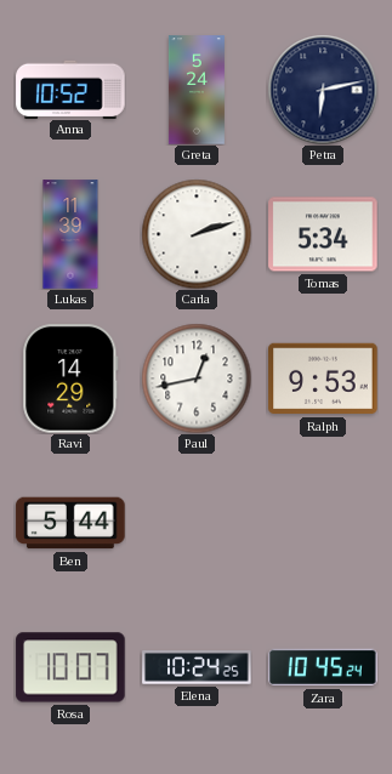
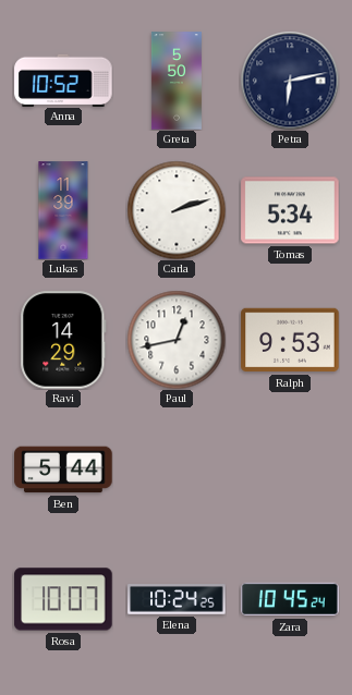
Greta: 5:24 -> 5:50 (177, 81)
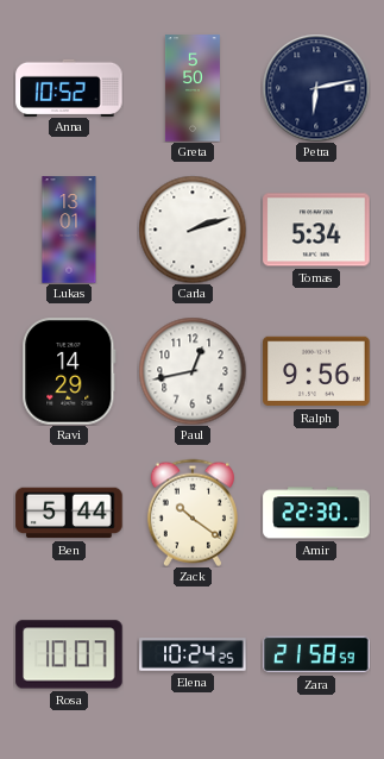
Lukas: 11:39 -> 13:01 (69, 230)
Ralph: 9:53 -> 9:56 (316, 371)
Zack: none -> 10:21 (193, 513)
Amir: none -> 22:30 (316, 513)
Zara: 10:45 -> 21:58 (316, 654)
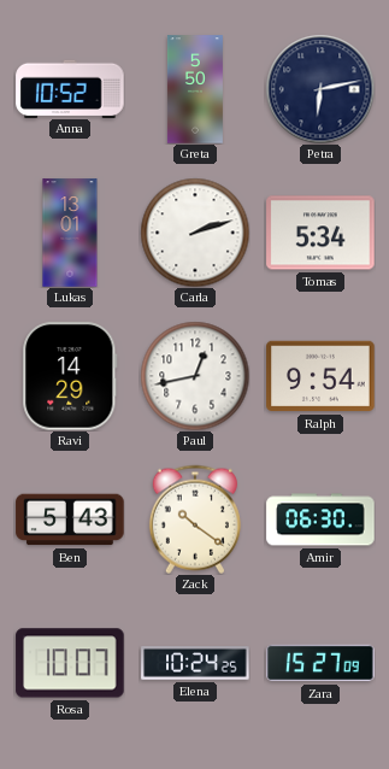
Ralph: 9:56 -> 9:54 (320, 376)
Ben: 5:44 -> 5:43 (70, 519)
Amir: 22:30 -> 06:30 (320, 519)
Zara: 21:58 -> 15:27 (320, 663)
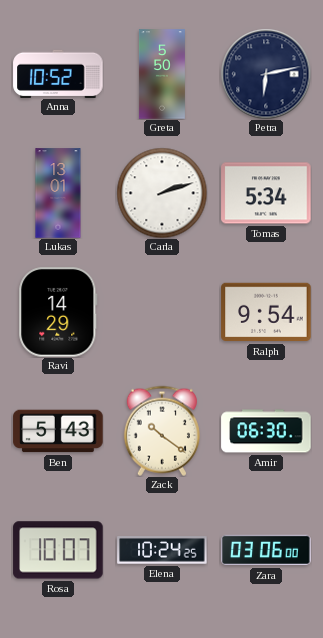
Paul: 12:43 -> none (195, 376)
Zara: 15:27 -> 03:06 (266, 550)
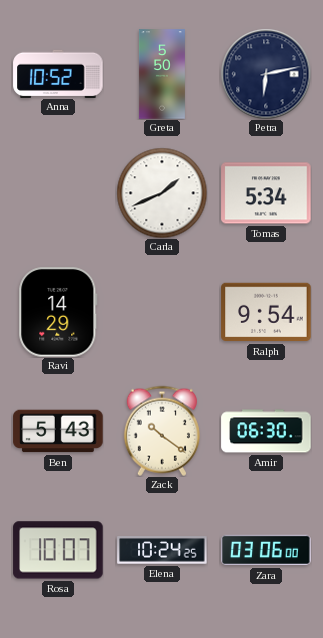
Lukas: 13:01 -> none (58, 193)
Carla: 2:12 -> 1:41 (162, 193)
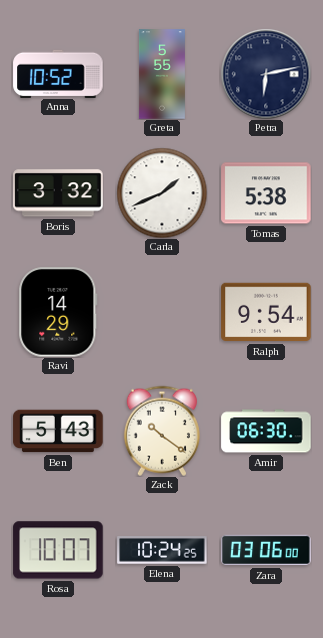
Greta: 5:50 -> 5:55 (162, 74)
Boris: none -> 3:32 (58, 193)
Tomas: 5:34 -> 5:38 (266, 193)
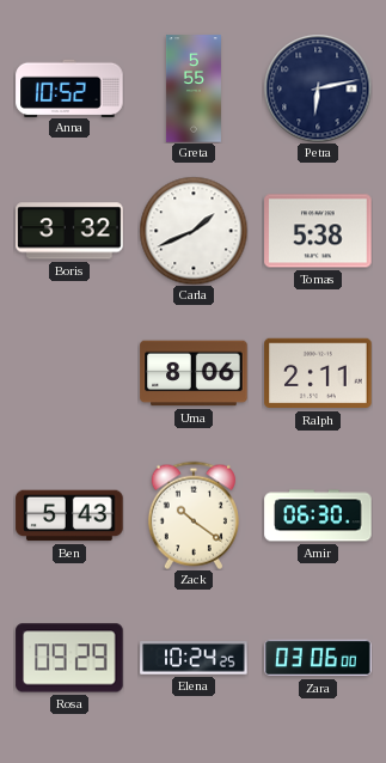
Ravi: 14:29 -> none (58, 312)
Uma: none -> 8:06 (194, 373)
Ralph: 9:54 -> 2:11 (318, 373)
Rosa: 10:07 -> 09:29 (69, 658)
